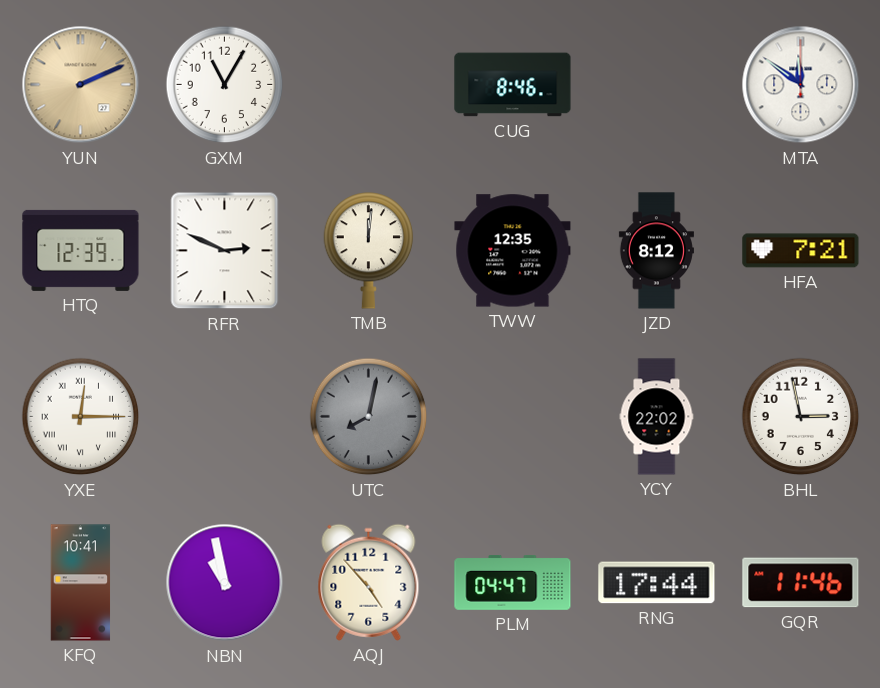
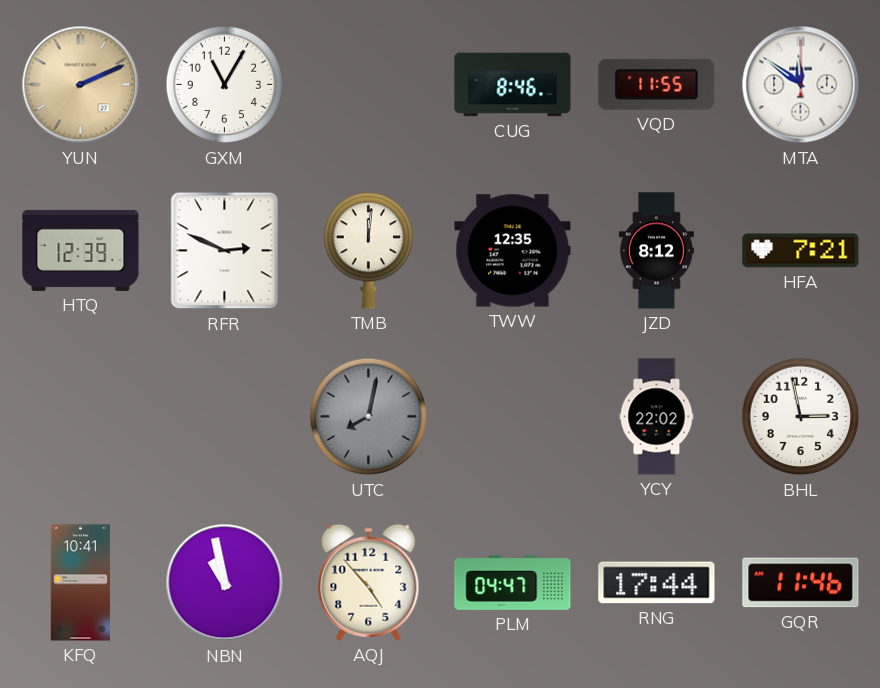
VQD: none -> 11:55 (657, 84)
YXE: 12:15 -> none (81, 417)
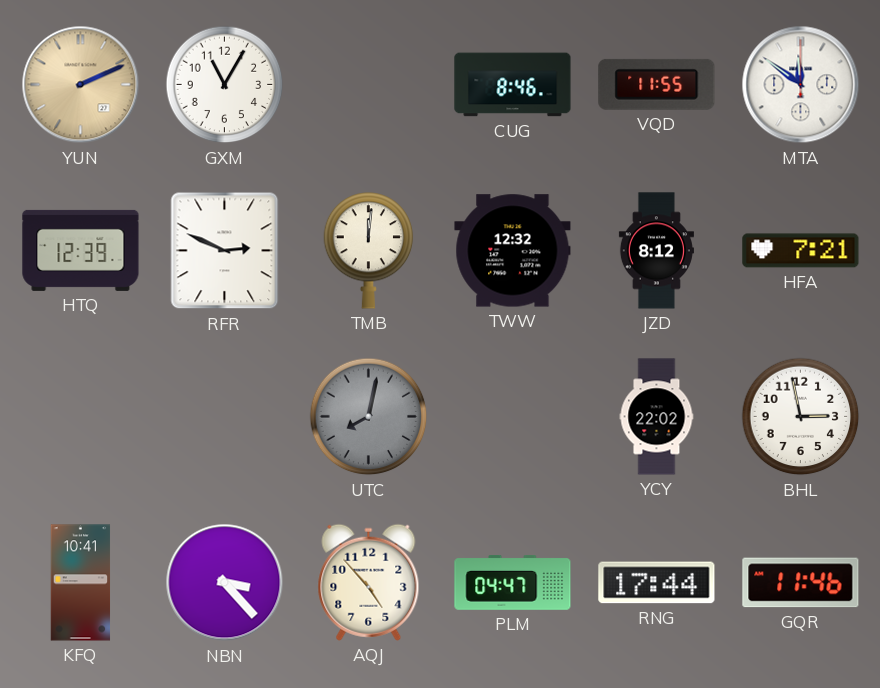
TWW: 12:35 -> 12:32 (513, 251)
NBN: 10:58 -> 3:23 (225, 583)
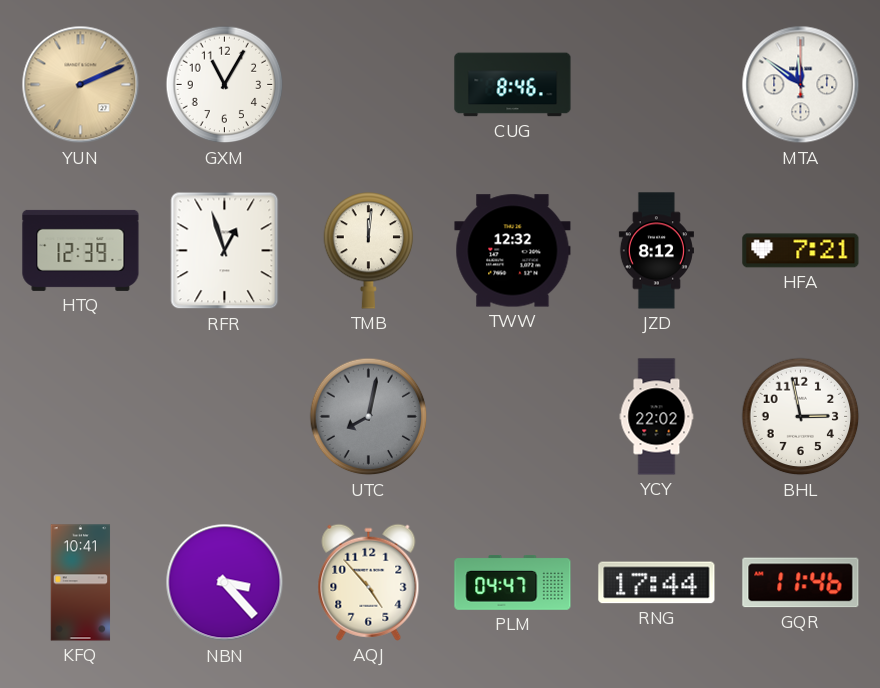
VQD: 11:55 -> none (657, 84)
RFR: 2:49 -> 12:57 (225, 251)
